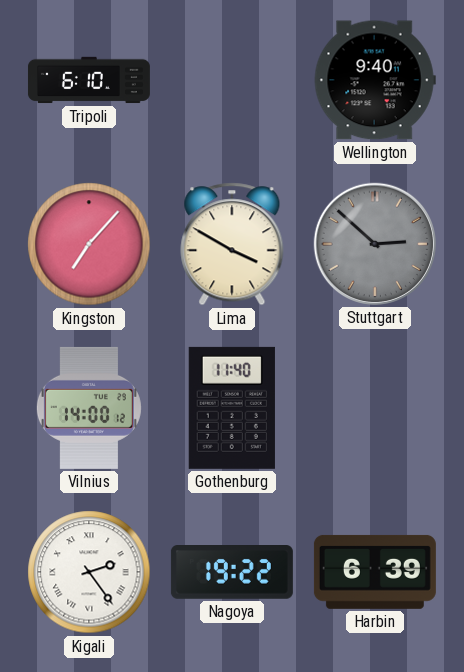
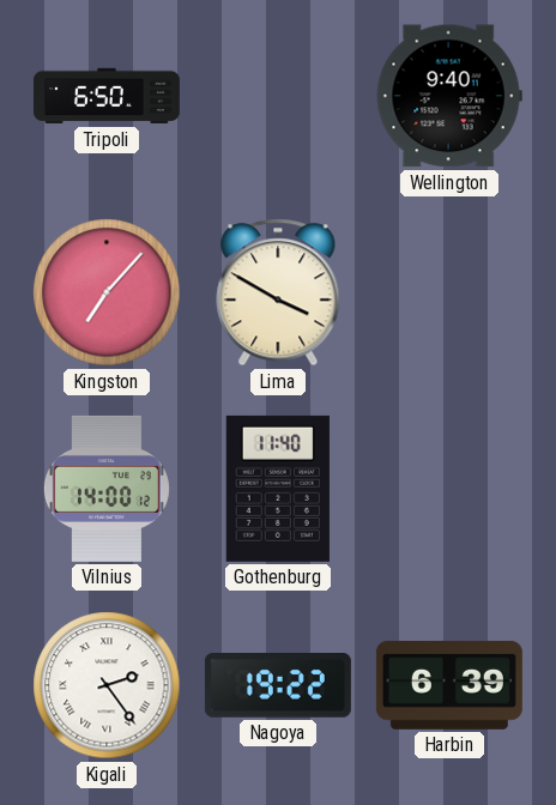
Tripoli: 6:10 -> 6:50 (107, 96)
Stuttgart: 2:52 -> none (375, 244)
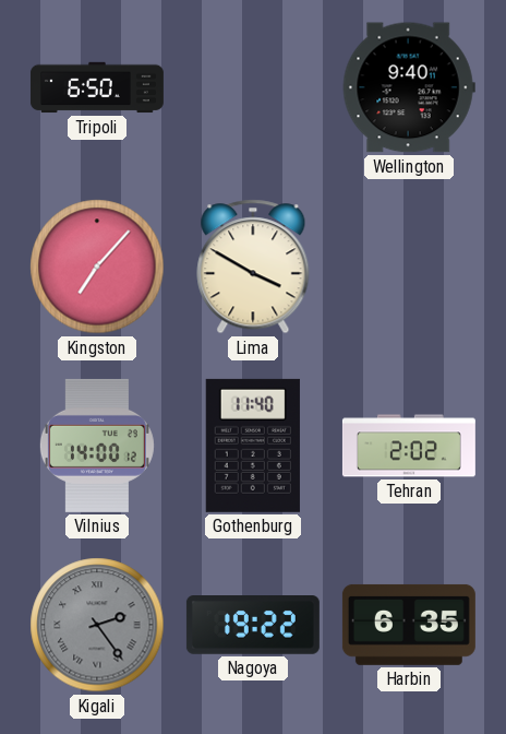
Tehran: none -> 2:02 (409, 446)
Kigali dial: white -> grey (97, 625)
Harbin: 6:39 -> 6:35 (409, 625)
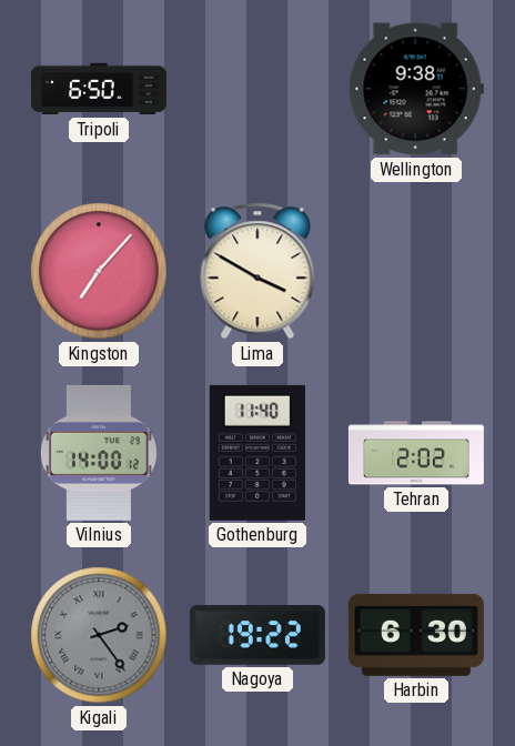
Wellington: 9:40 -> 9:38 (416, 89)
Harbin: 6:35 -> 6:30 (416, 635)
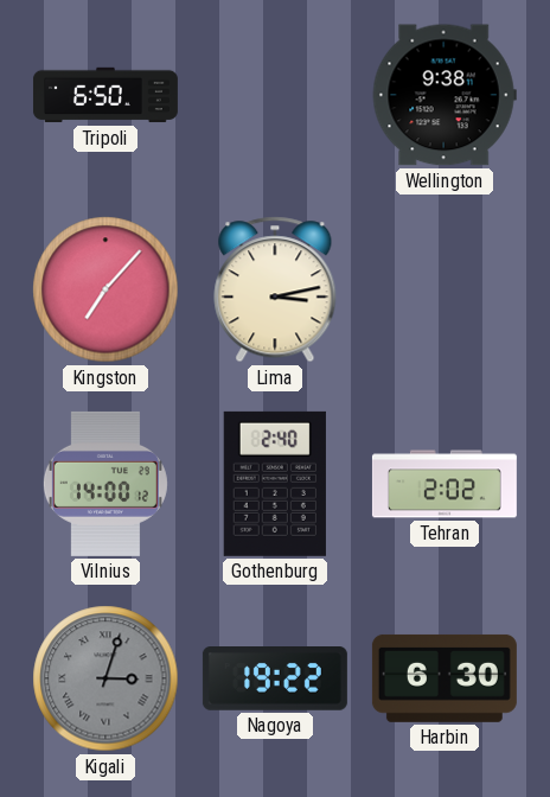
Lima: 3:50 -> 3:13 (275, 289)
Gothenburg: 11:40 -> 2:40 (275, 484)
Kigali: 2:24 -> 3:03 (105, 678)
